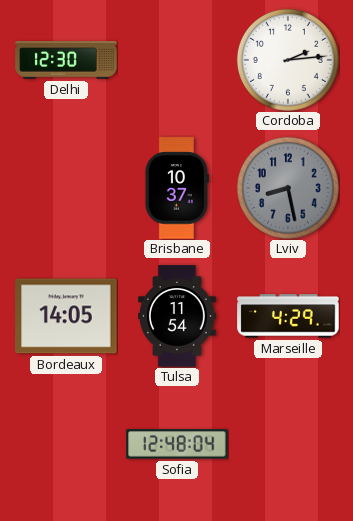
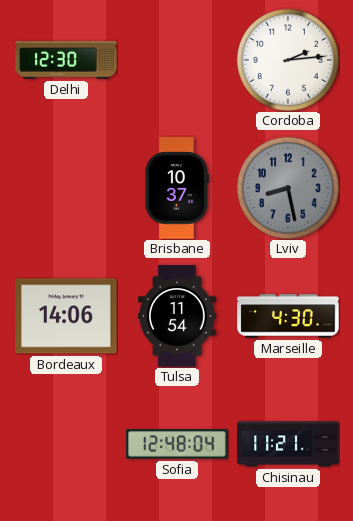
Bordeaux: 14:05 -> 14:06 (66, 316)
Marseille: 4:29 -> 4:30 (288, 316)
Chisinau: none -> 11:21 (288, 444)
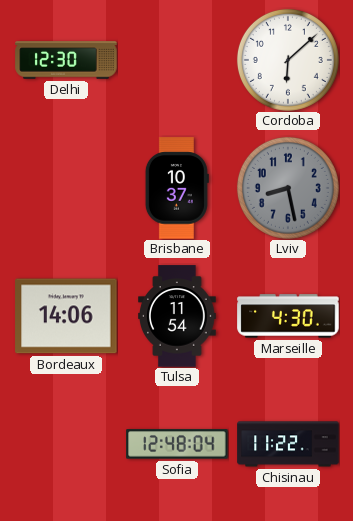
Cordoba: 2:14 -> 6:08 (288, 60)
Chisinau: 11:21 -> 11:22 (288, 444)
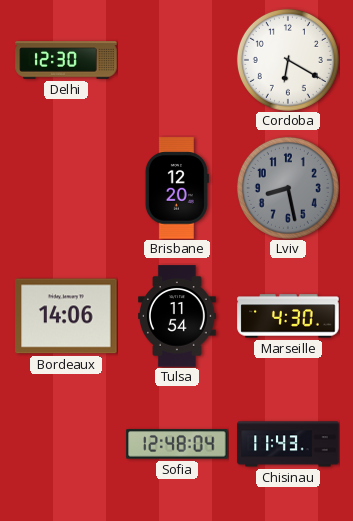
Cordoba: 6:08 -> 6:20 (288, 60)
Brisbane: 10:37 -> 12:20 (177, 188)
Chisinau: 11:22 -> 11:43 (288, 444)
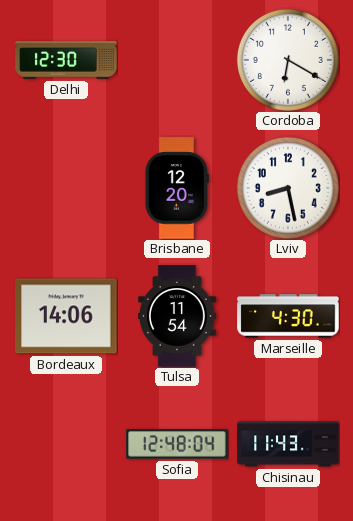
Lviv dial: grey -> white (288, 188)
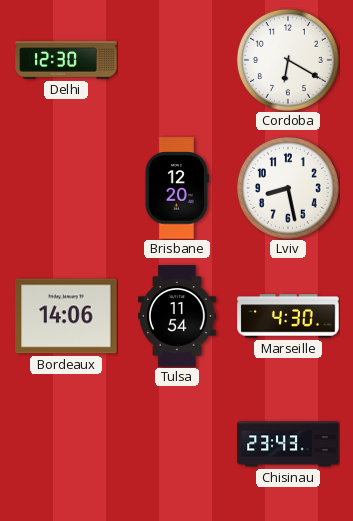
Sofia: 12:48 -> none (177, 444)
Chisinau: 11:43 -> 23:43 (288, 444)
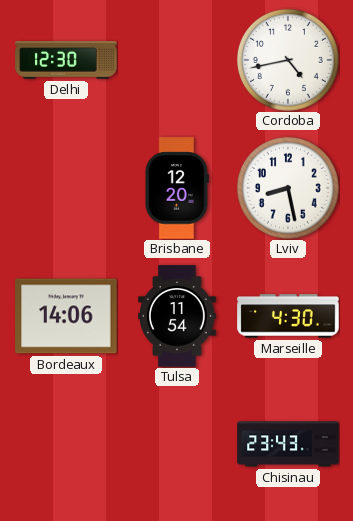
Cordoba: 6:20 -> 4:43 (288, 60)
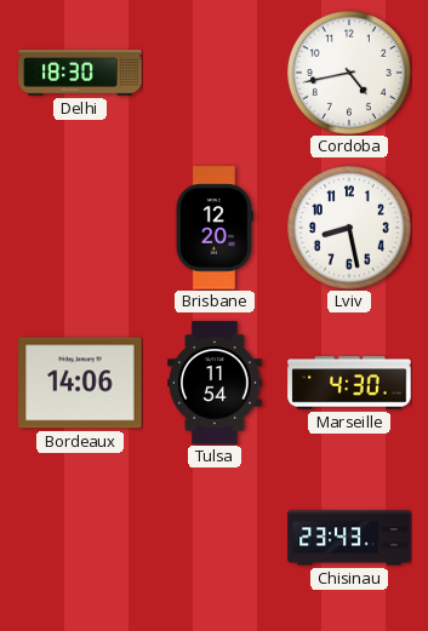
Delhi: 12:30 -> 18:30 (80, 73)
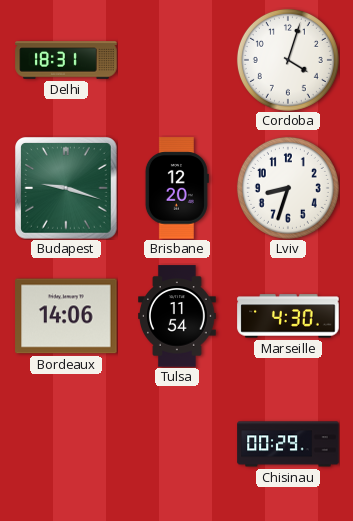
Delhi: 18:30 -> 18:31 (66, 60)
Cordoba: 4:43 -> 4:03 (288, 60)
Budapest: none -> 9:18 (67, 189)
Lviv: 8:28 -> 8:33 (288, 188)
Chisinau: 23:43 -> 00:29 (288, 444)
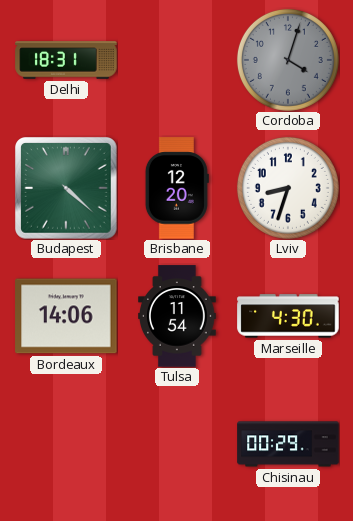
Cordoba dial: white -> grey (288, 60)
Budapest: 9:18 -> 4:22 (67, 189)
